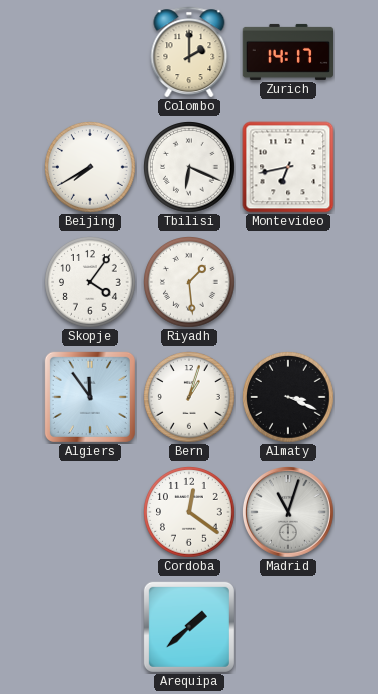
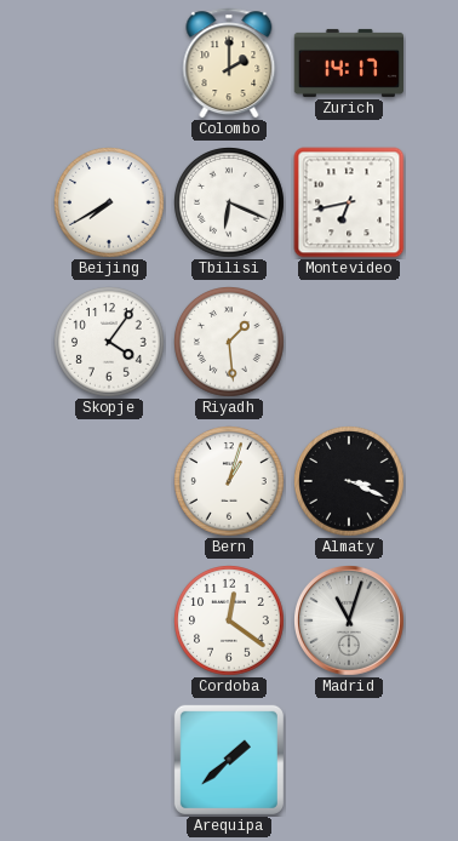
Algiers: 11:54 -> none (90, 397)
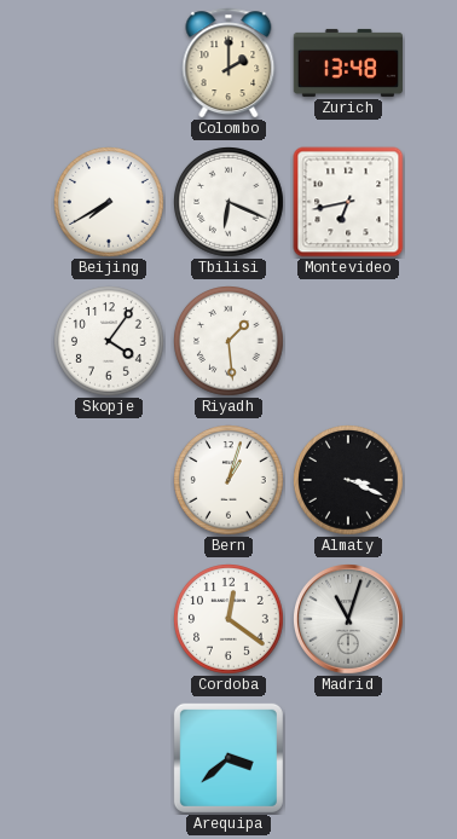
Zurich: 14:17 -> 13:48 (347, 63)
Arequipa: 1:38 -> 3:38 (228, 758)
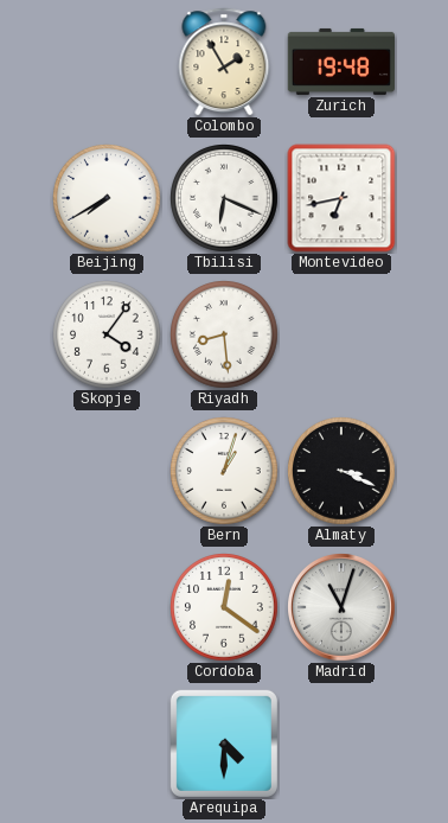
Colombo: 2:00 -> 1:55 (224, 62)
Zurich: 13:48 -> 19:48 (340, 62)
Riyadh: 1:29 -> 8:29 (225, 336)
Arequipa: 3:38 -> 4:30 (224, 744)
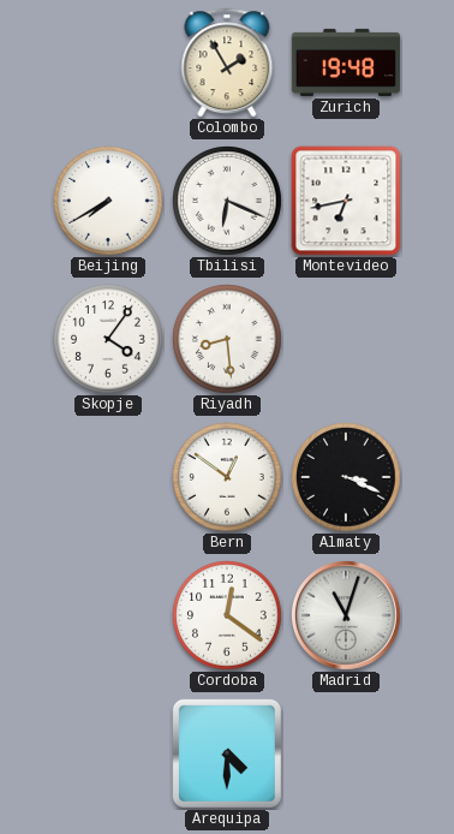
Bern: 1:03 -> 12:51 (228, 478)
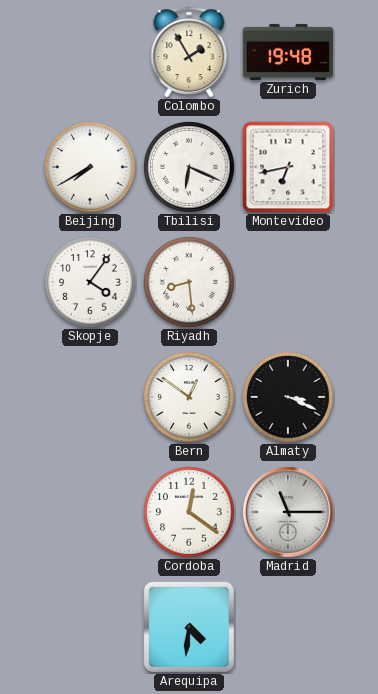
Madrid: 11:03 -> 11:15 (289, 513)
Arequipa: 4:30 -> 4:31 (189, 627)
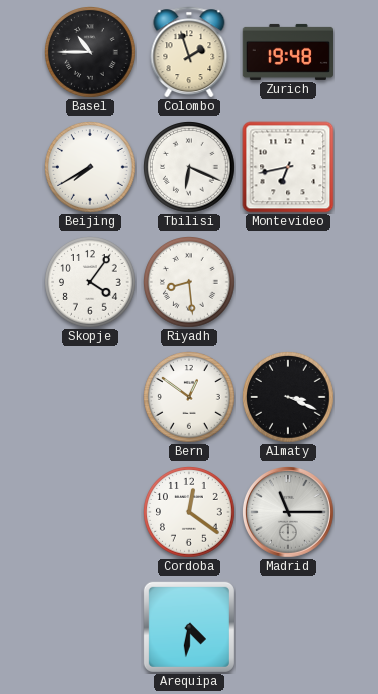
Basel: none -> 10:45 (91, 53)
Colombo: 1:55 -> 1:57 (189, 52)
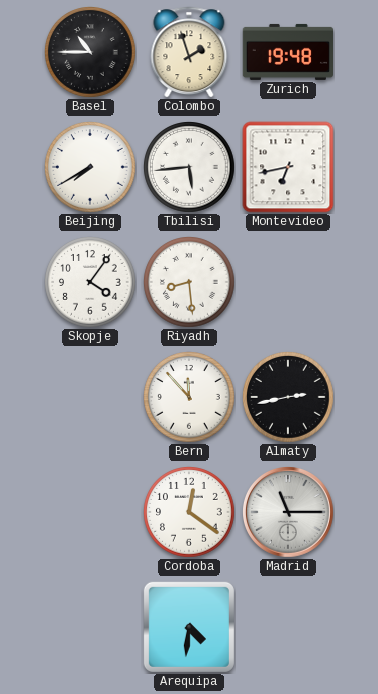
Tbilisi: 6:19 -> 5:44 (190, 168)
Bern: 12:51 -> 11:53 (190, 398)
Almaty: 3:19 -> 2:43 (289, 398)
